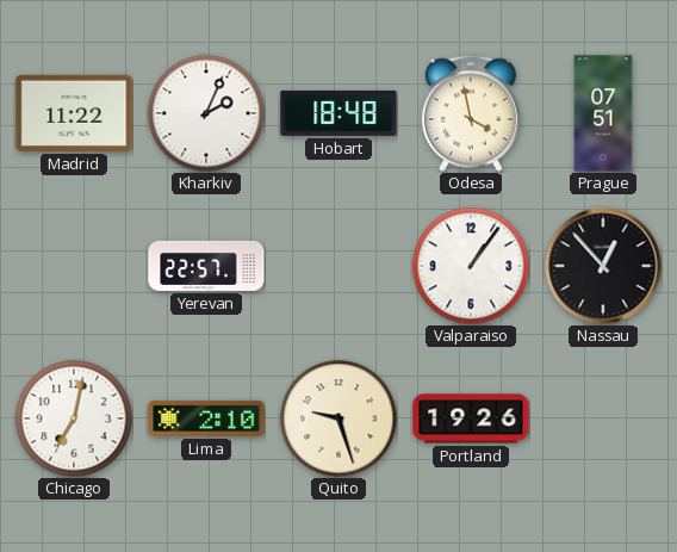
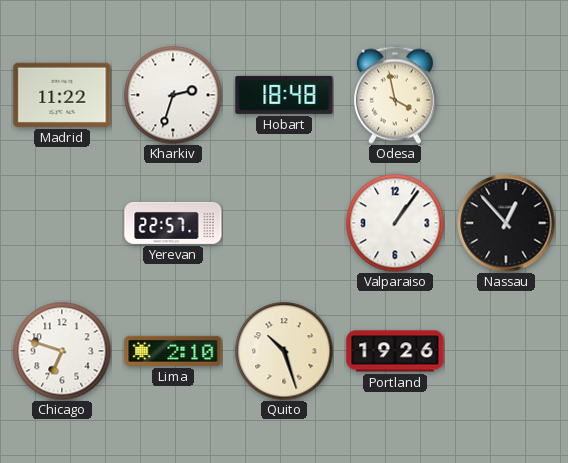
Kharkiv: 2:04 -> 2:33 (173, 95)
Prague: 07:51 -> none (603, 113)
Chicago: 7:02 -> 6:48 (62, 351)
Quito: 9:27 -> 10:27 (284, 351)
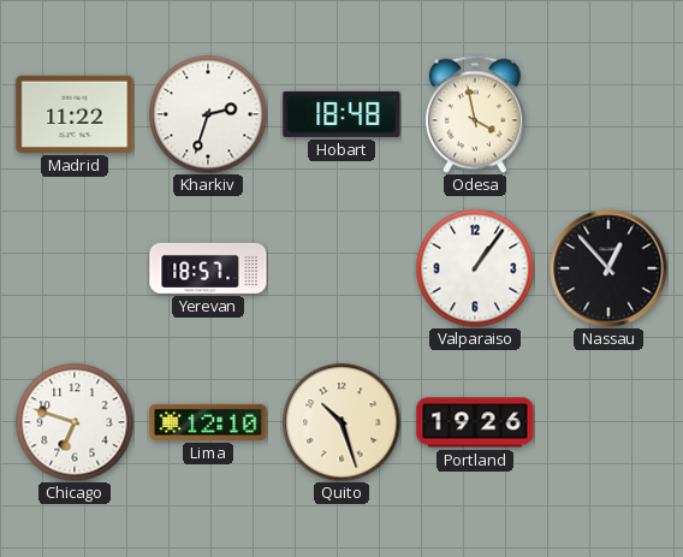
Yerevan: 22:57 -> 18:57 (208, 268)
Lima: 2:10 -> 12:10 (208, 422)
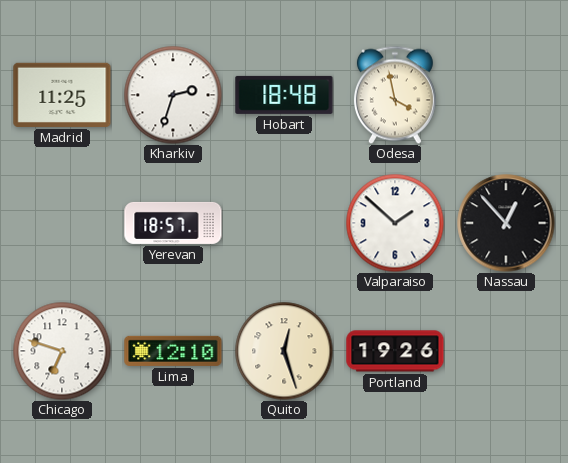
Madrid: 11:22 -> 11:25 (62, 95)
Valparaiso: 1:06 -> 1:52 (395, 223)
Quito: 10:27 -> 12:27 (284, 351)
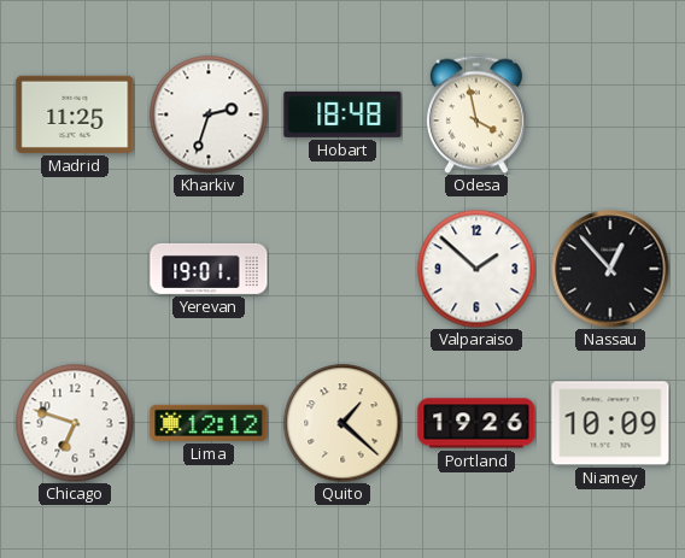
Yerevan: 18:57 -> 19:01 (209, 269)
Lima: 12:10 -> 12:12 (209, 423)
Quito: 12:27 -> 1:22 (342, 423)
Niamey: none -> 10:09 (610, 423)
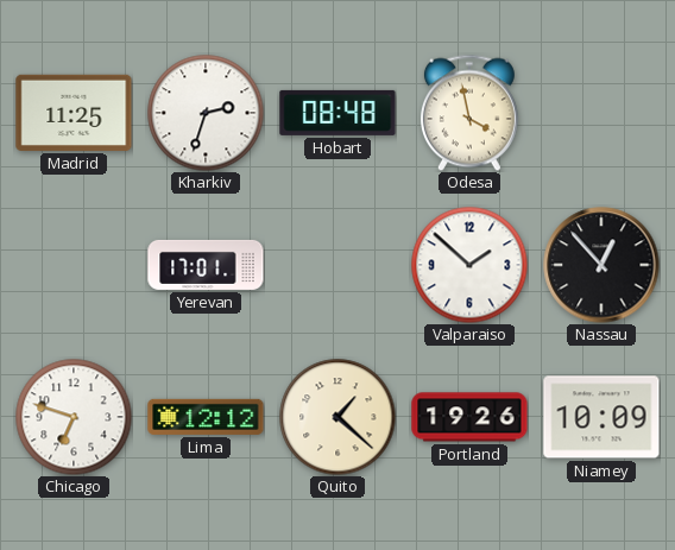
Hobart: 18:48 -> 08:48 (337, 113)
Yerevan: 19:01 -> 17:01 (206, 265)
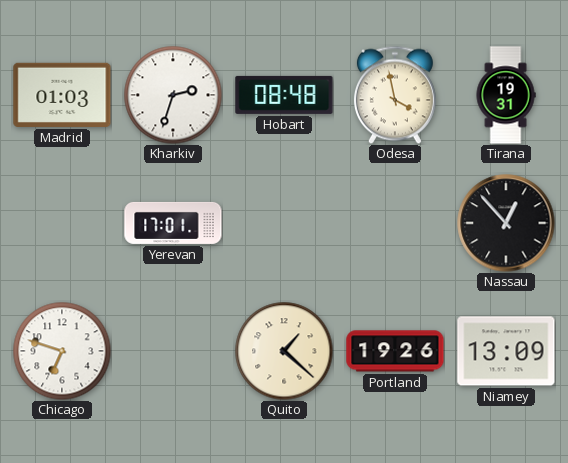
Madrid: 11:25 -> 01:03 (62, 95)
Tirana: none -> 19:31 (506, 95)
Valparaiso: 1:52 -> none (469, 265)
Lima: 12:12 -> none (206, 417)
Niamey: 10:09 -> 13:09 (506, 351)
